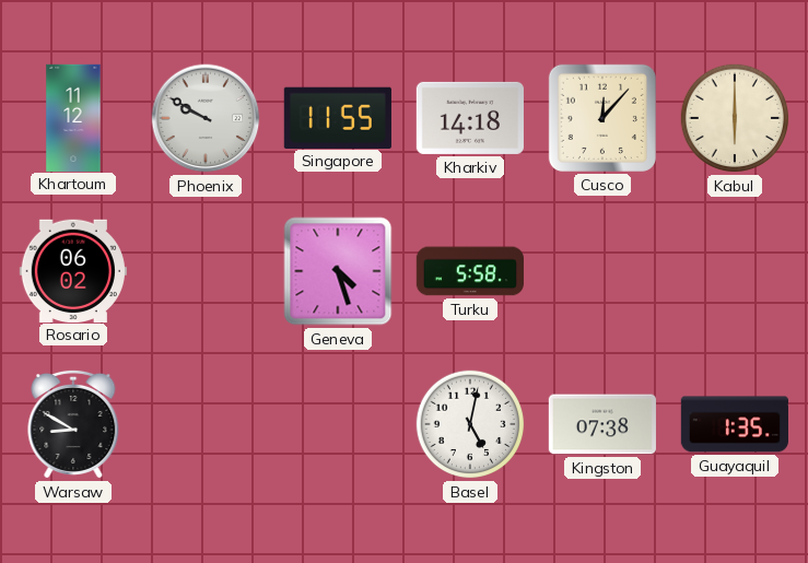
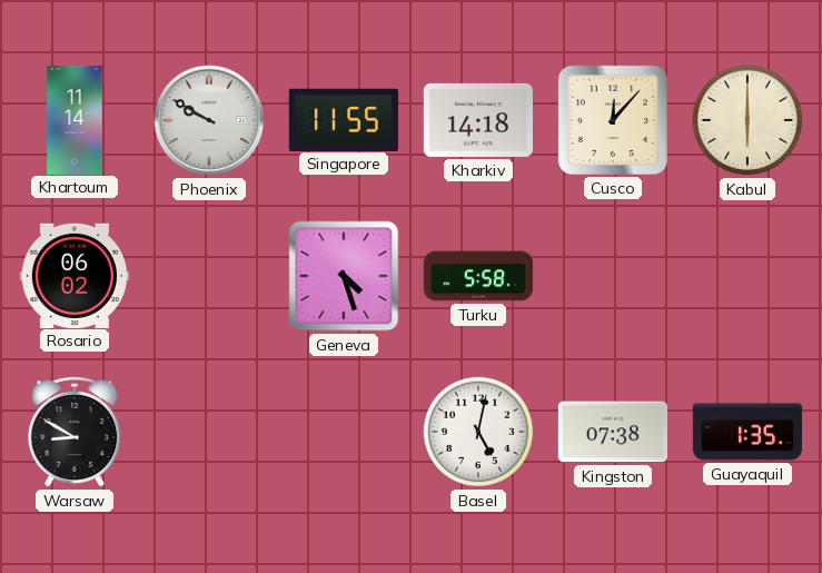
Khartoum: 11:12 -> 11:14 (75, 119)
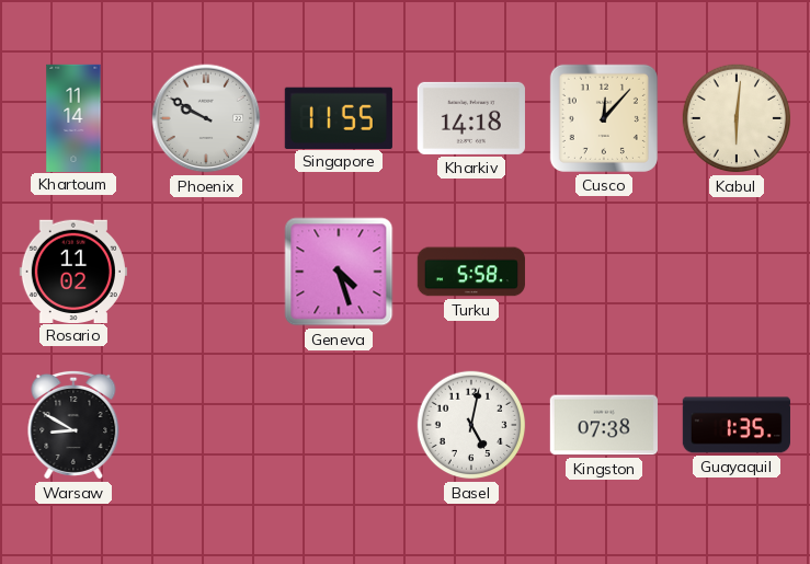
Kabul: 6:00 -> 6:01 (737, 118)
Rosario: 06:02 -> 11:02 (73, 271)
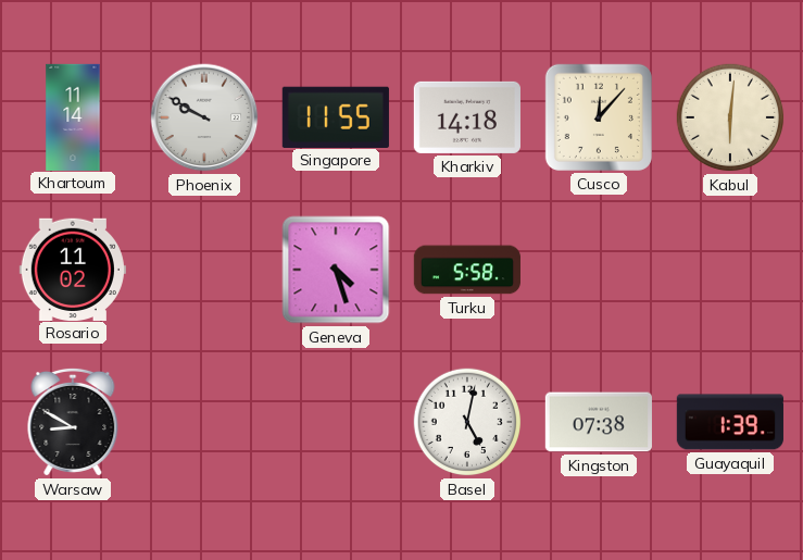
Guayaquil: 1:35 -> 1:39 (730, 422)
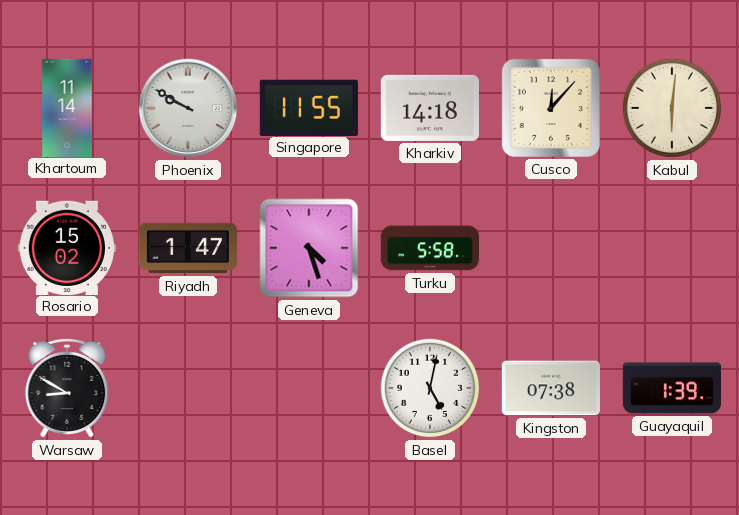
Rosario: 11:02 -> 15:02 (67, 247)
Riyadh: none -> 1:47 (188, 248)
